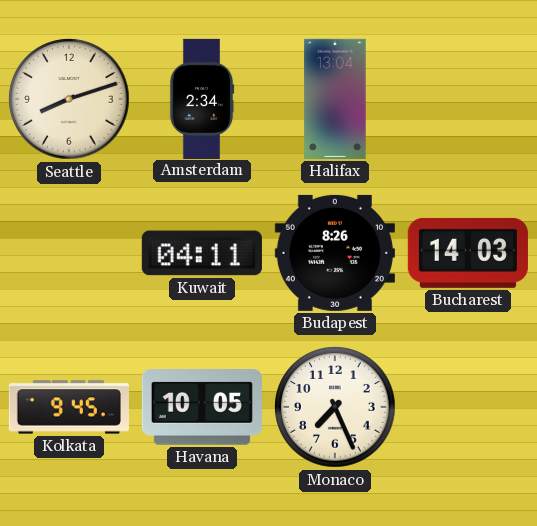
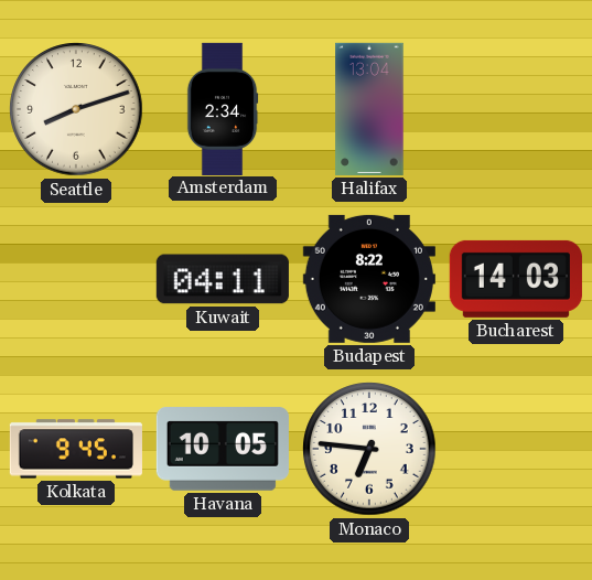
Budapest: 8:26 -> 8:22 (369, 279)
Monaco: 7:26 -> 6:46 (369, 449)
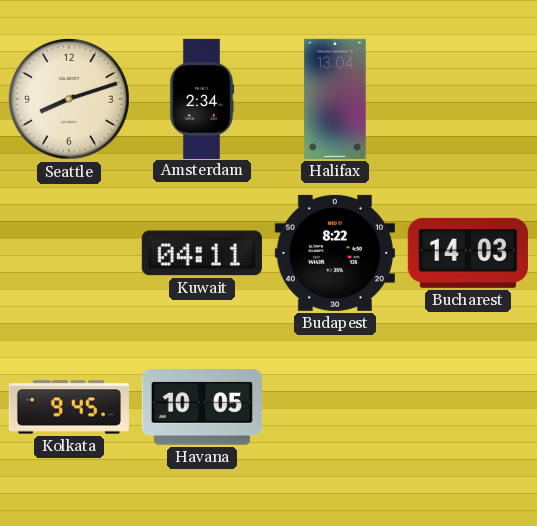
Monaco: 6:46 -> none (369, 449)
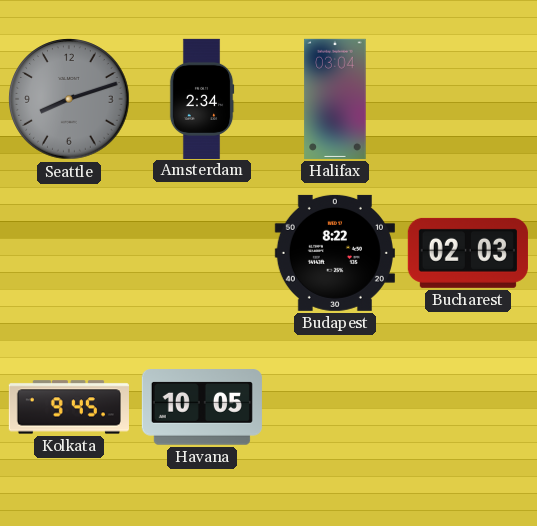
Seattle dial: cream -> grey (69, 99)
Halifax: 13:04 -> 03:04 (335, 99)
Kuwait: 04:11 -> none (202, 253)
Bucharest: 14:03 -> 02:03 (468, 253)
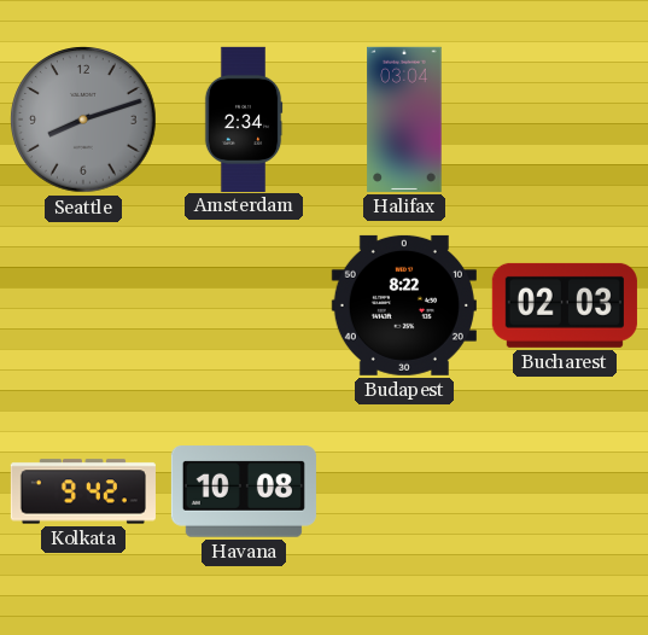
Kolkata: 9:45 -> 9:42 (83, 491)
Havana: 10:05 -> 10:08 (244, 491)
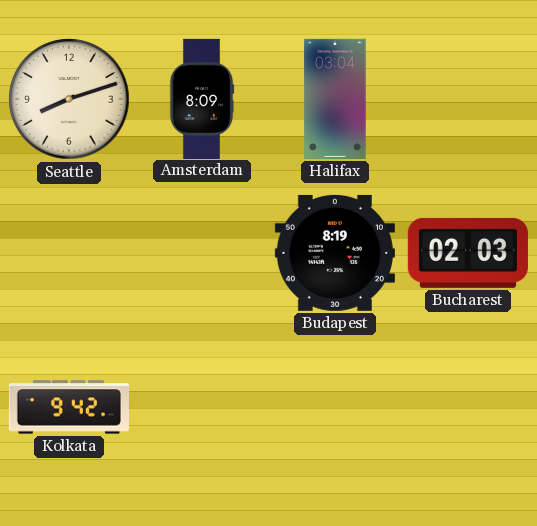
Seattle dial: grey -> cream (69, 99)
Amsterdam: 2:34 -> 8:09 (202, 98)
Budapest: 8:22 -> 8:19 (335, 253)
Havana: 10:08 -> none (244, 491)
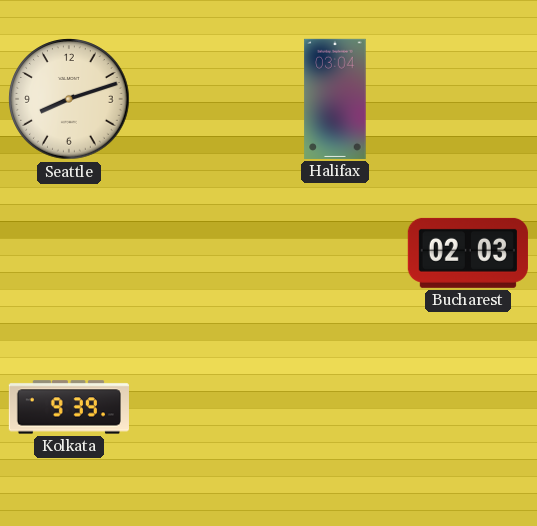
Amsterdam: 8:09 -> none (202, 98)
Budapest: 8:19 -> none (335, 253)
Kolkata: 9:42 -> 9:39 (69, 407)
